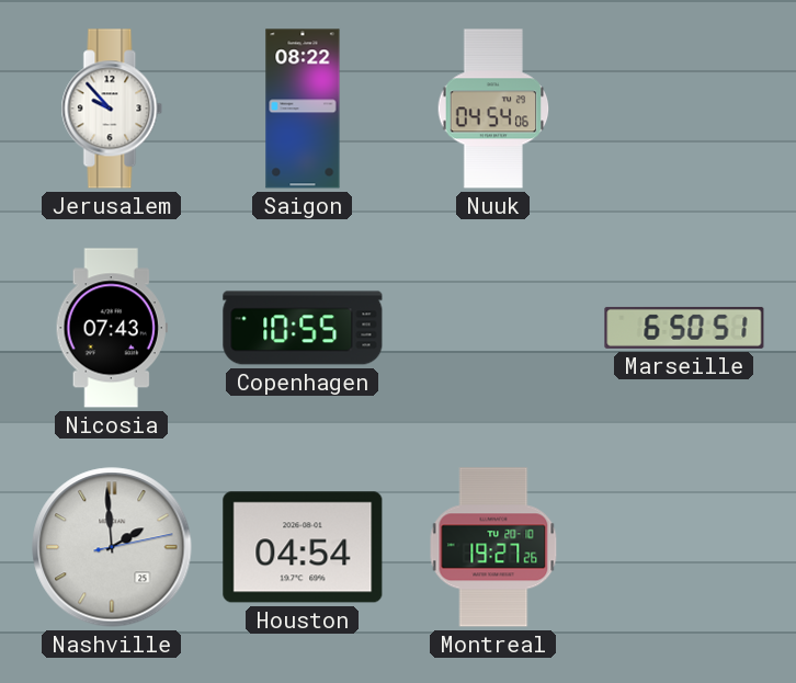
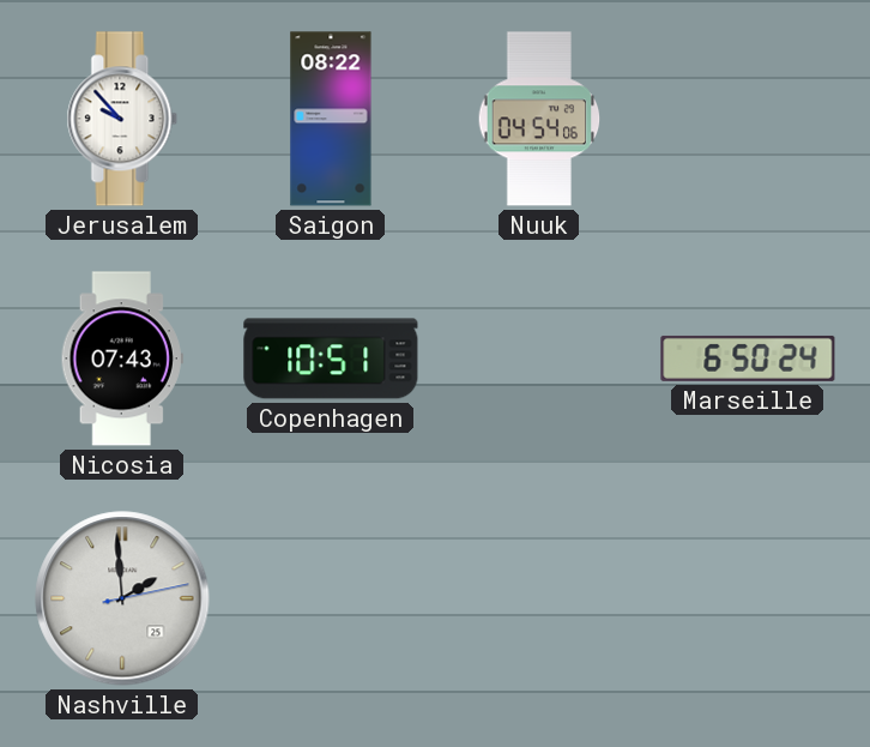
Copenhagen: 10:55 -> 10:51 (331, 359)
Marseille: 6:50:51 -> 6:50:24 (748, 359)
Houston: 04:54 -> none (303, 547)
Montreal: 19:27 -> none (493, 547)
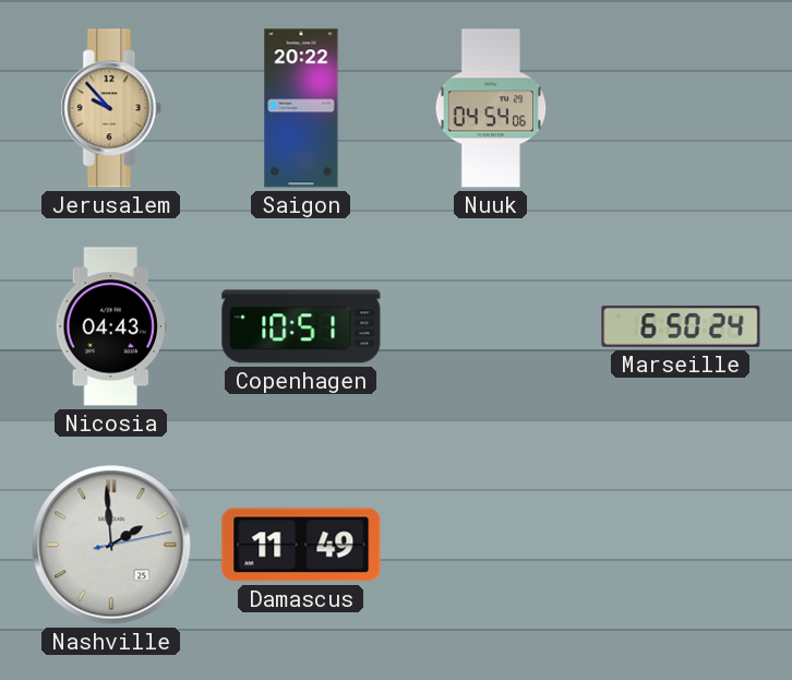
Jerusalem dial: white -> champagne (111, 108)
Saigon: 08:22 -> 20:22 (301, 108)
Nicosia: 07:43 -> 04:43 (111, 326)
Damascus: none -> 11:49 (301, 545)
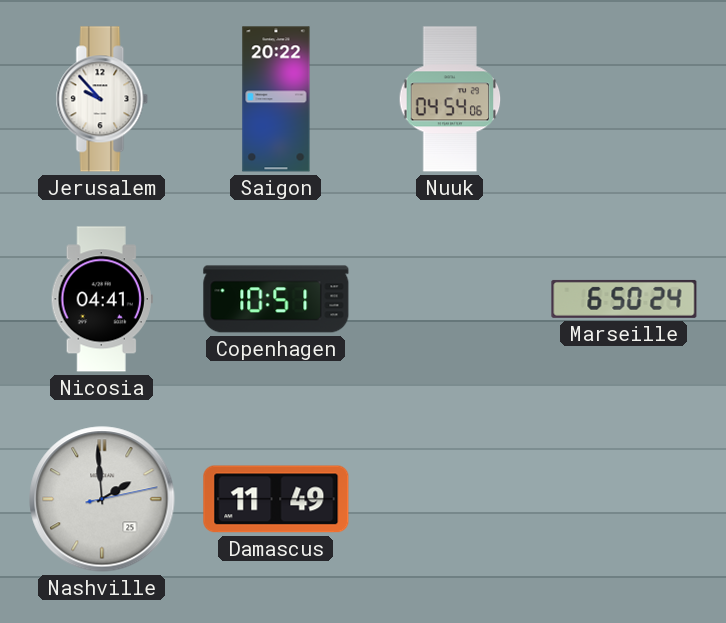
Jerusalem dial: champagne -> white (102, 99)
Nicosia: 04:43 -> 04:41 (102, 299)
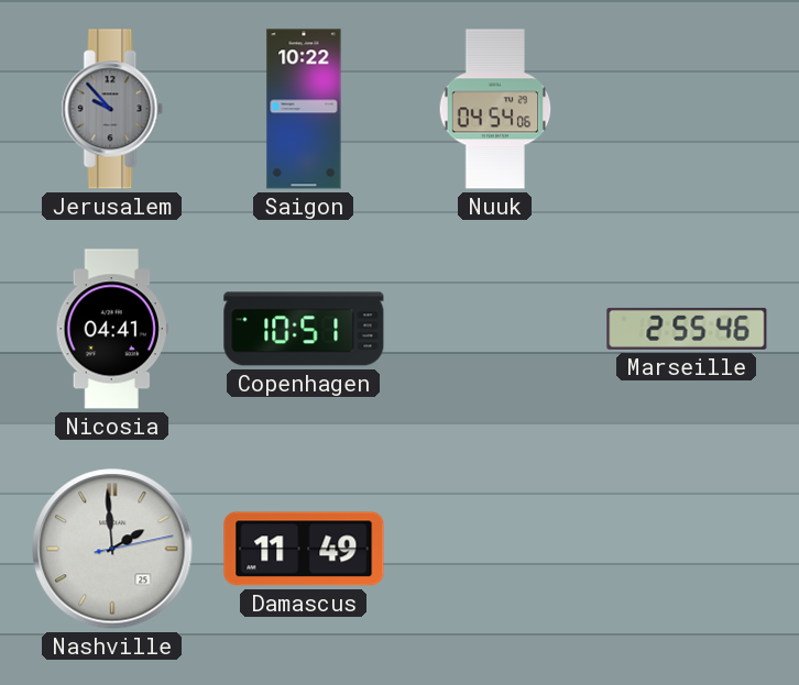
Jerusalem dial: white -> grey (112, 109)
Saigon: 20:22 -> 10:22 (304, 109)
Marseille: 6:50 -> 2:55 (687, 329)
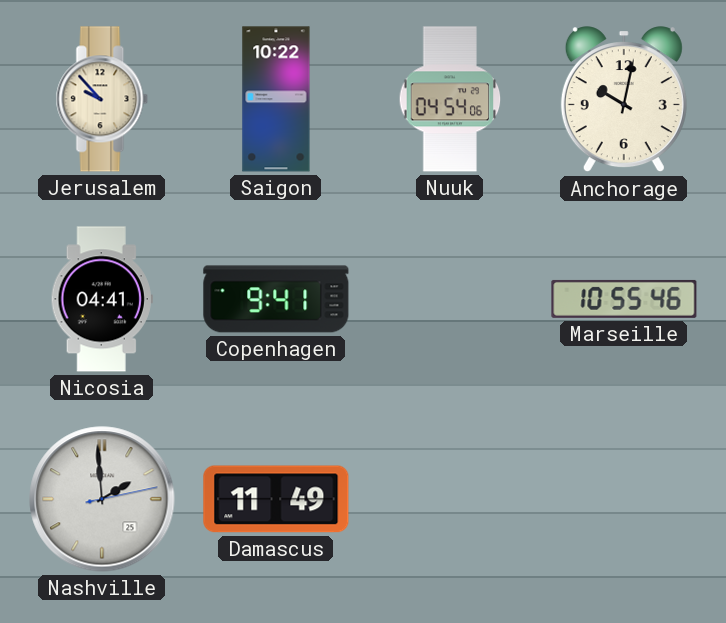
Jerusalem dial: grey -> cream (102, 99)
Anchorage: none -> 10:02 (624, 100)
Copenhagen: 10:51 -> 9:41 (276, 299)
Marseille: 2:55 -> 10:55 (624, 299)
